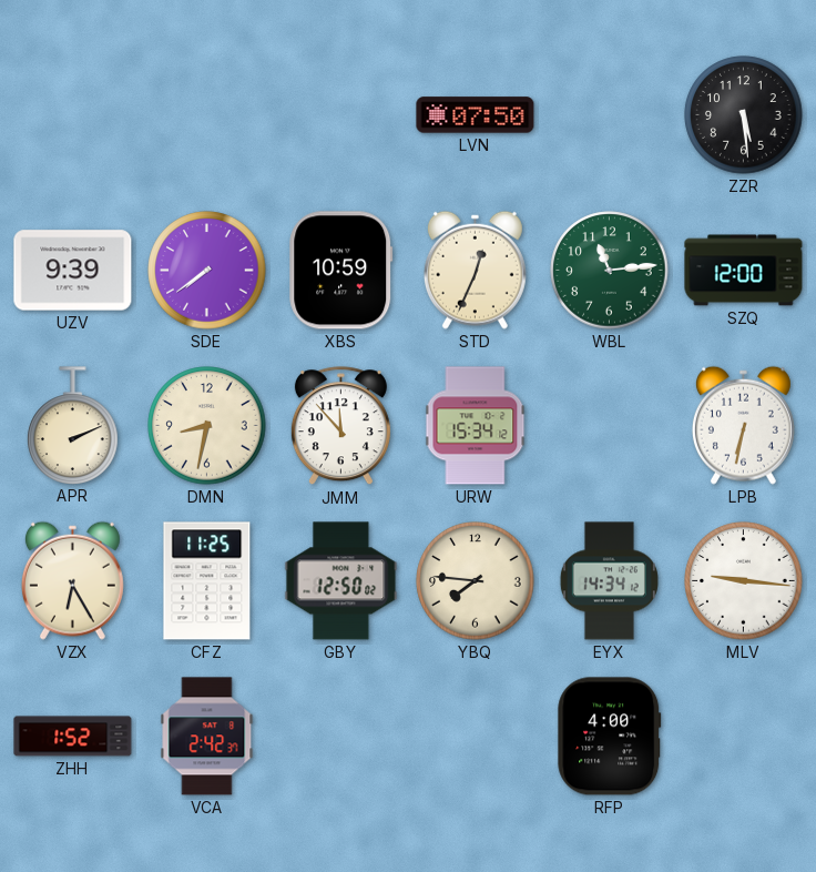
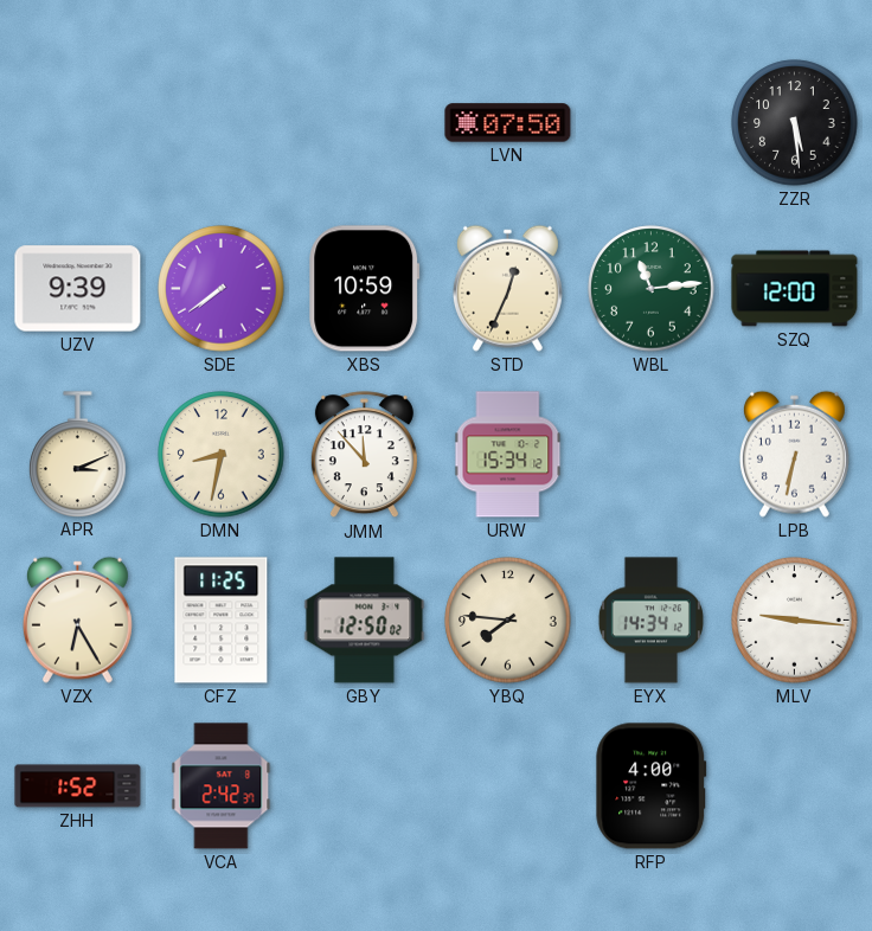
APR: 2:11 -> 3:11 (78, 454)
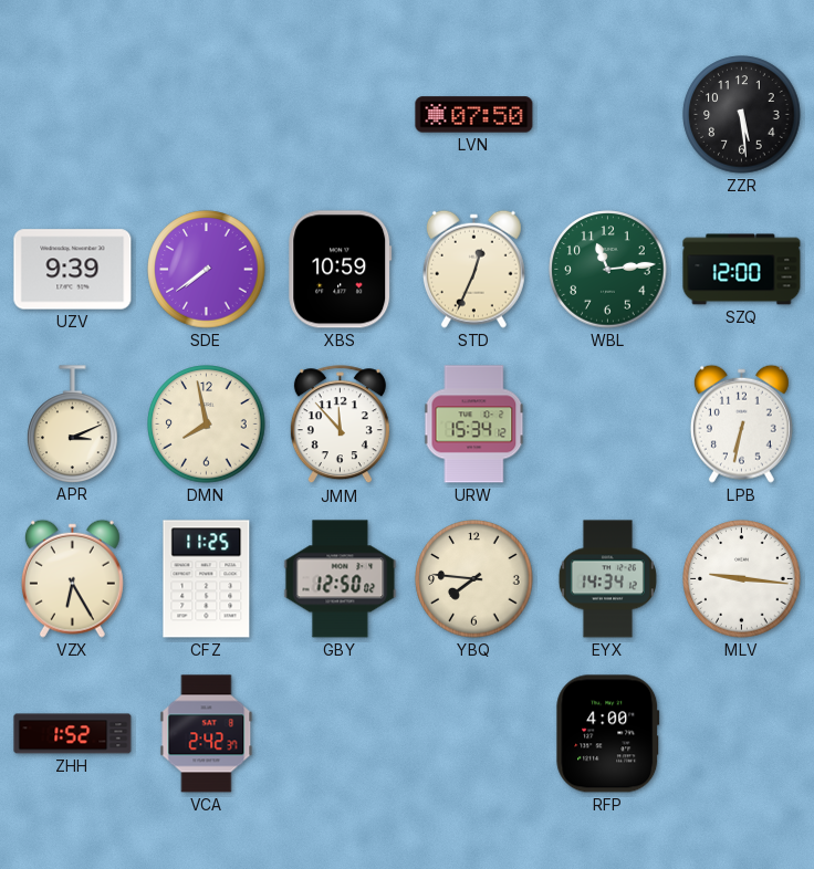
DMN: 8:32 -> 7:58 (207, 425)
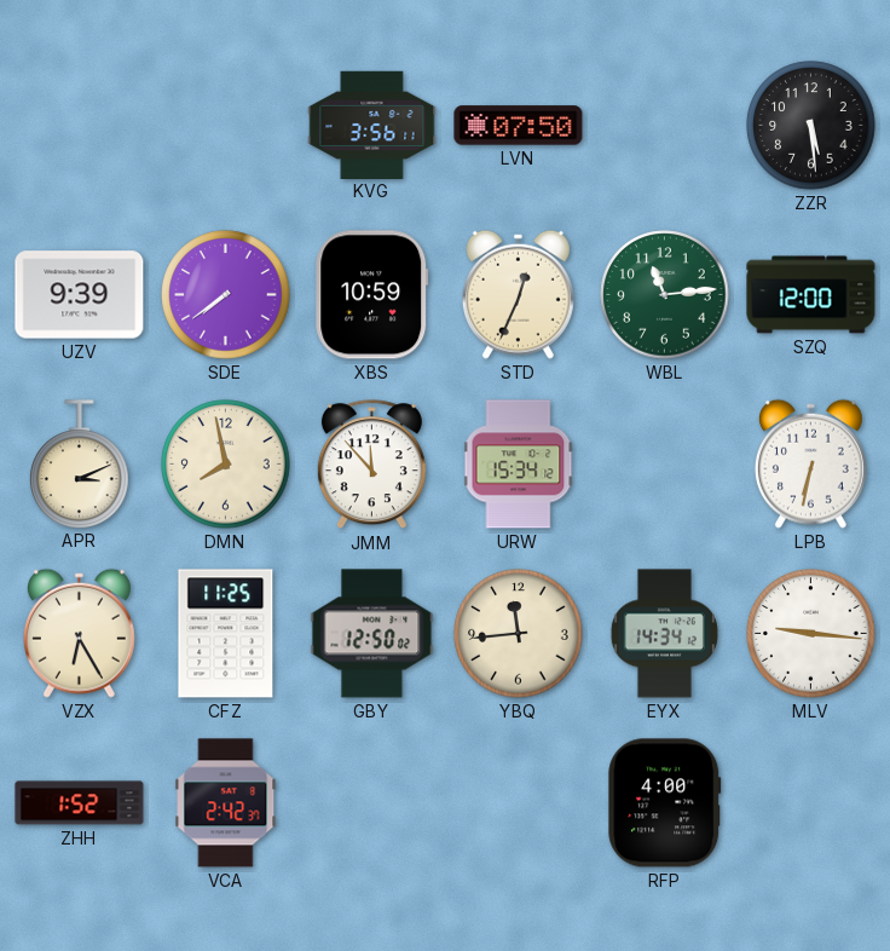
KVG: none -> 3:56 (372, 125)
YBQ: 7:46 -> 11:44 (519, 634)
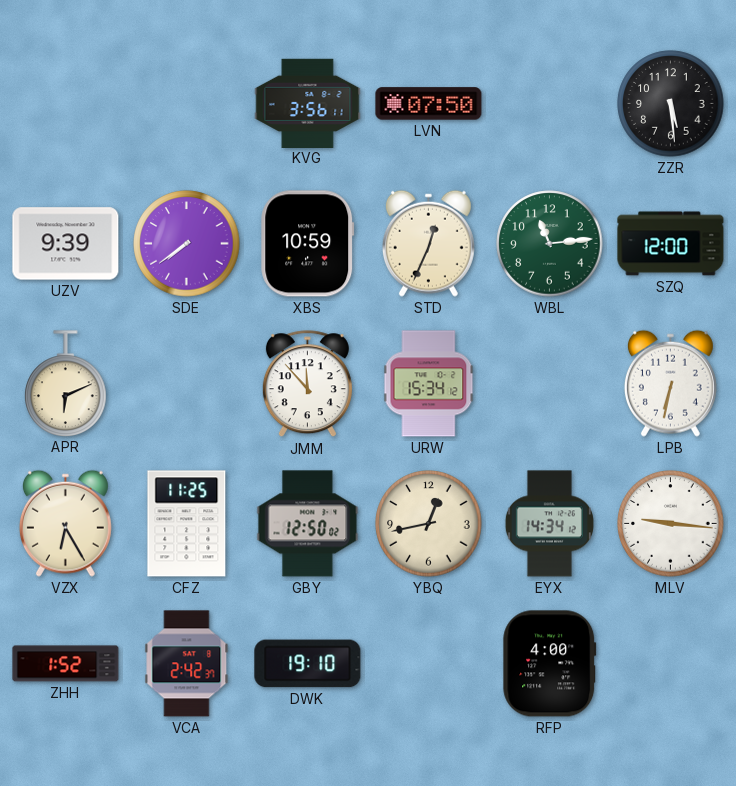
APR: 3:11 -> 6:11 (66, 383)
DMN: 7:58 -> none (226, 465)
YBQ: 11:44 -> 12:43 (429, 524)
DWK: none -> 19:10 (308, 664)
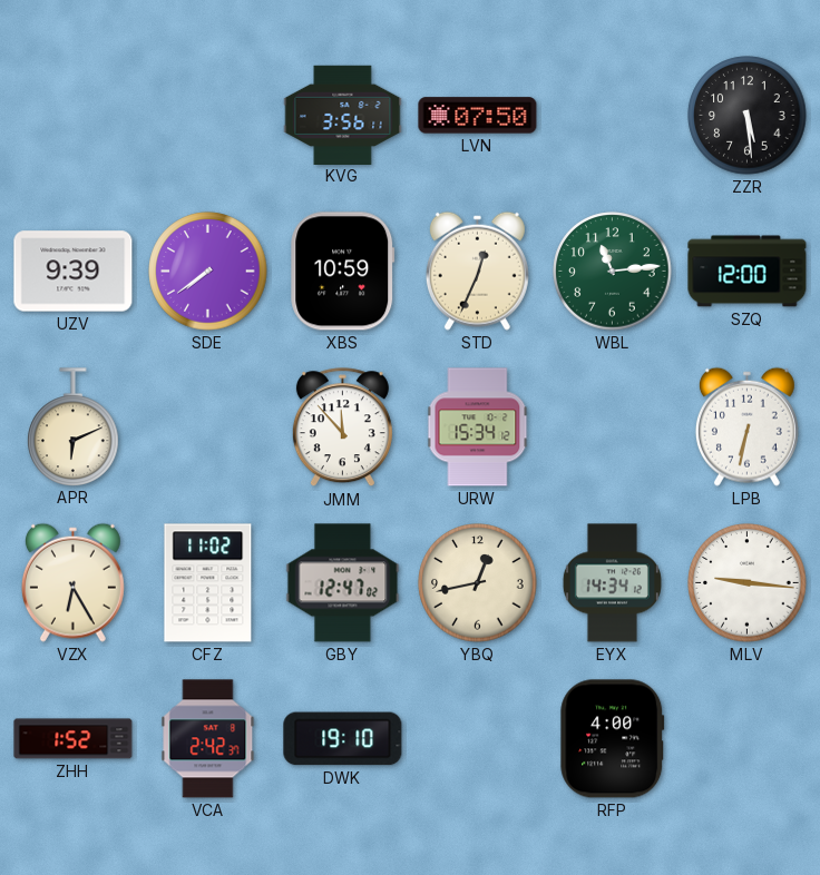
CFZ: 11:25 -> 11:02 (208, 583)
GBY: 12:50 -> 12:47 (343, 583)
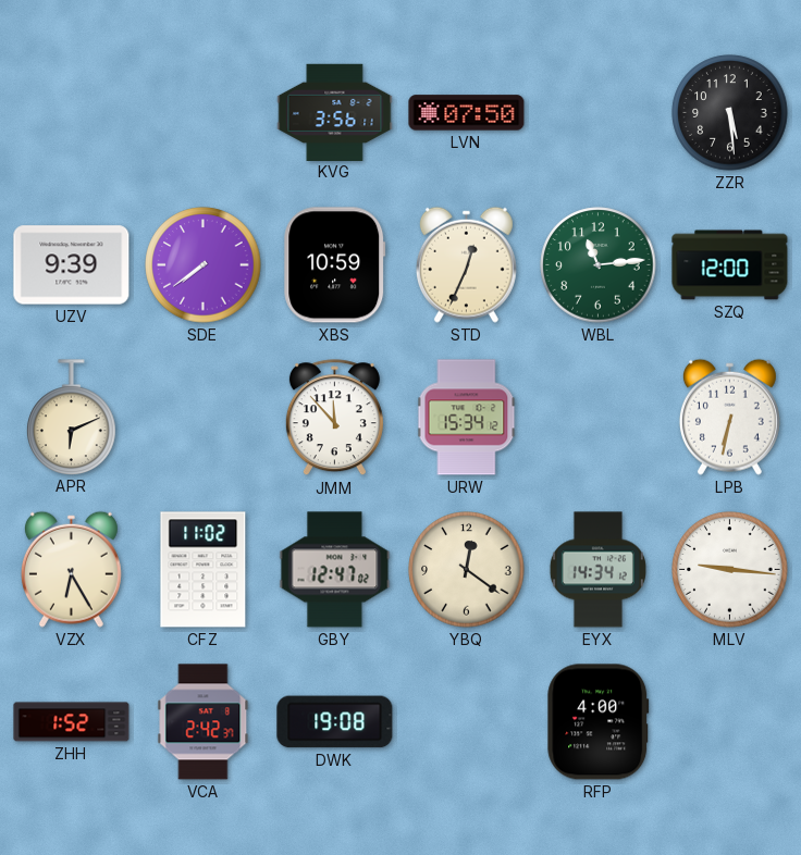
YBQ: 12:43 -> 12:21 (467, 570)
DWK: 19:10 -> 19:08 (335, 722)
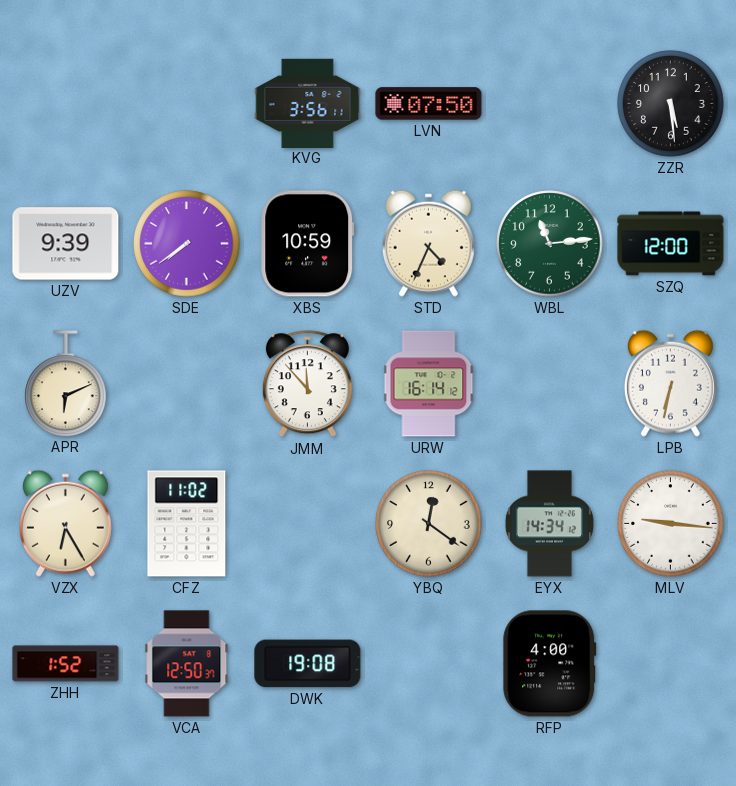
STD: 12:34 -> 4:34 (428, 243)
URW: 15:34 -> 16:14 (429, 384)
GBY: 12:47 -> none (335, 570)
VCA: 2:42 -> 12:50 (187, 664)
